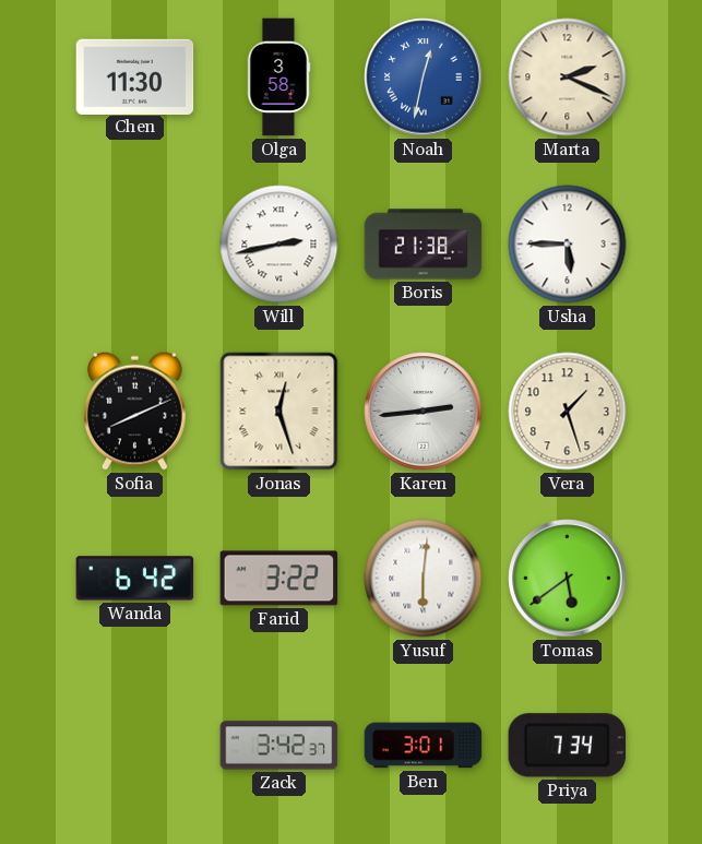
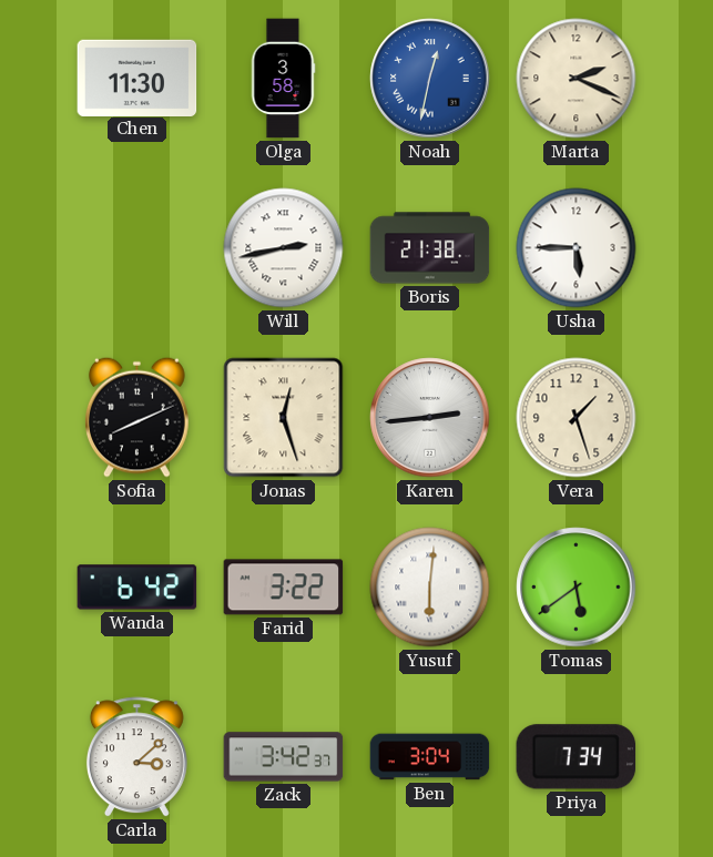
Carla: none -> 3:08 (136, 757)
Ben: 3:01 -> 3:04 (430, 757)
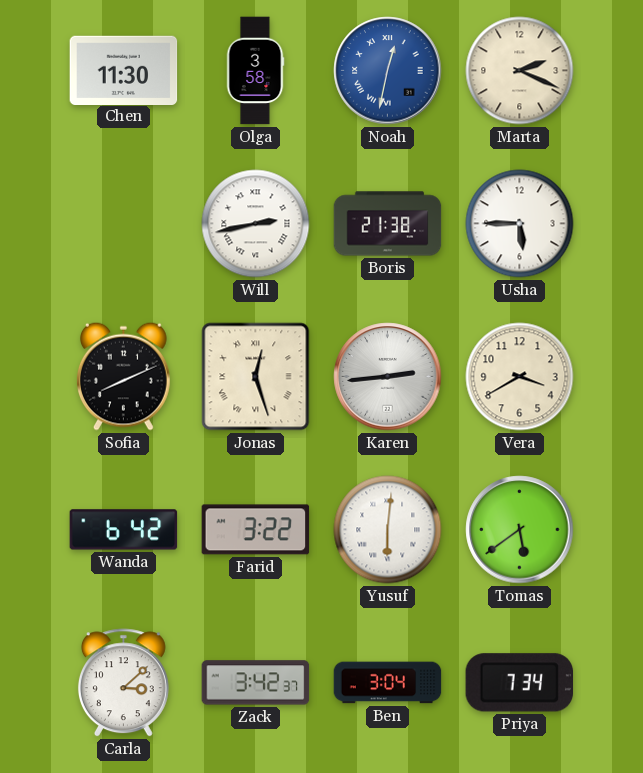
Vera: 1:27 -> 3:40 (520, 377)
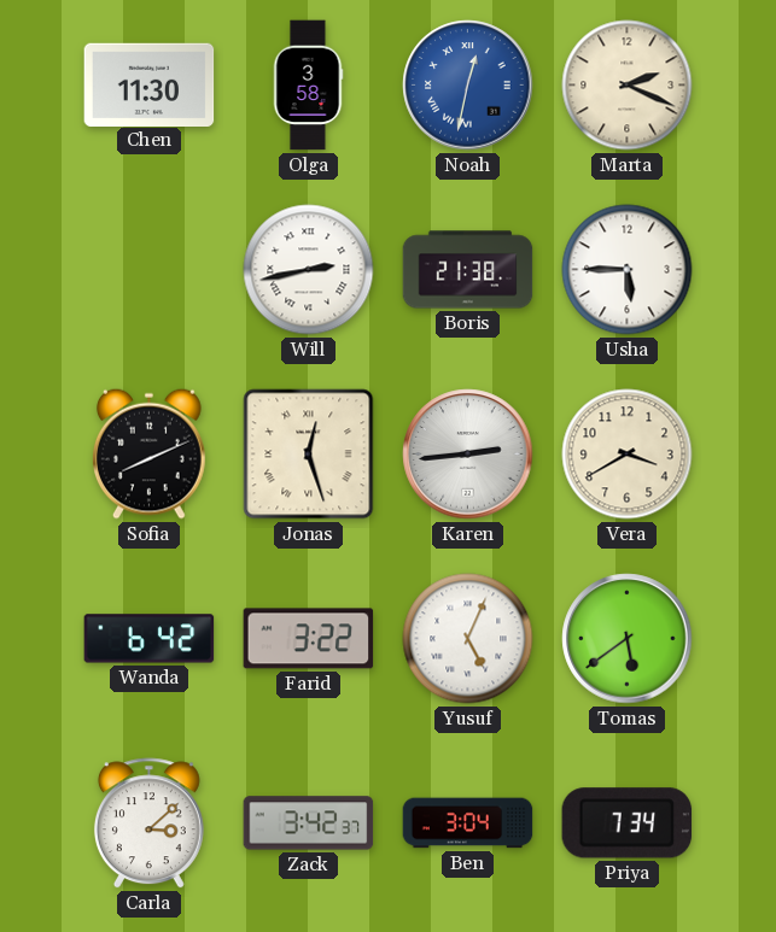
Yusuf: 6:01 -> 5:04 (468, 639)
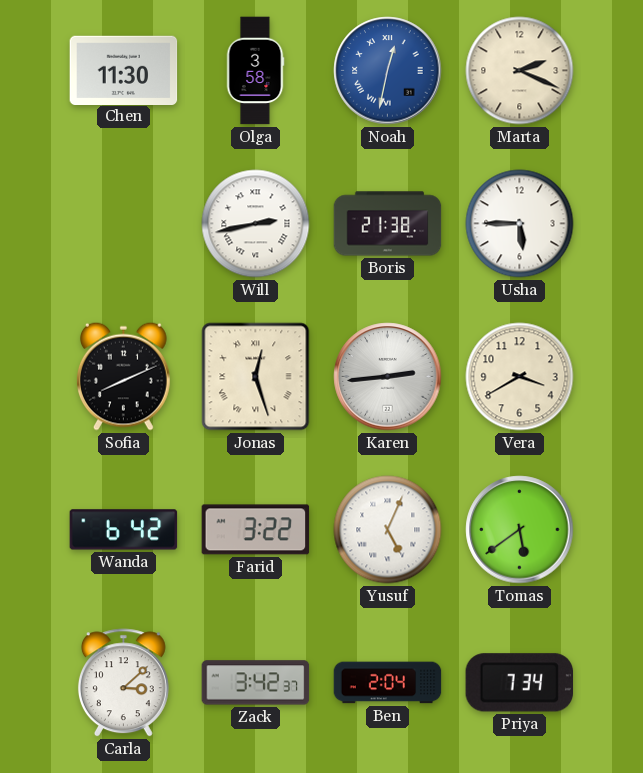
Ben: 3:04 -> 2:04 (388, 683)
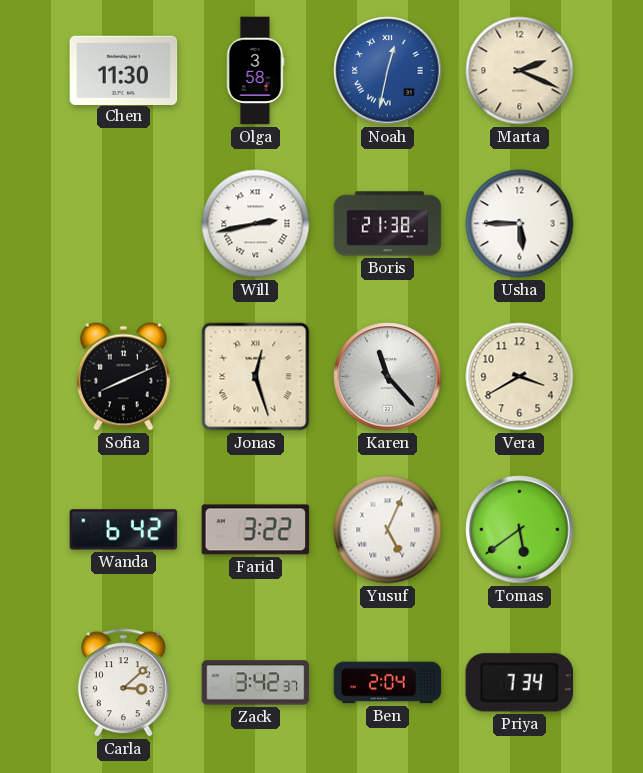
Karen: 2:44 -> 11:23 (388, 377)
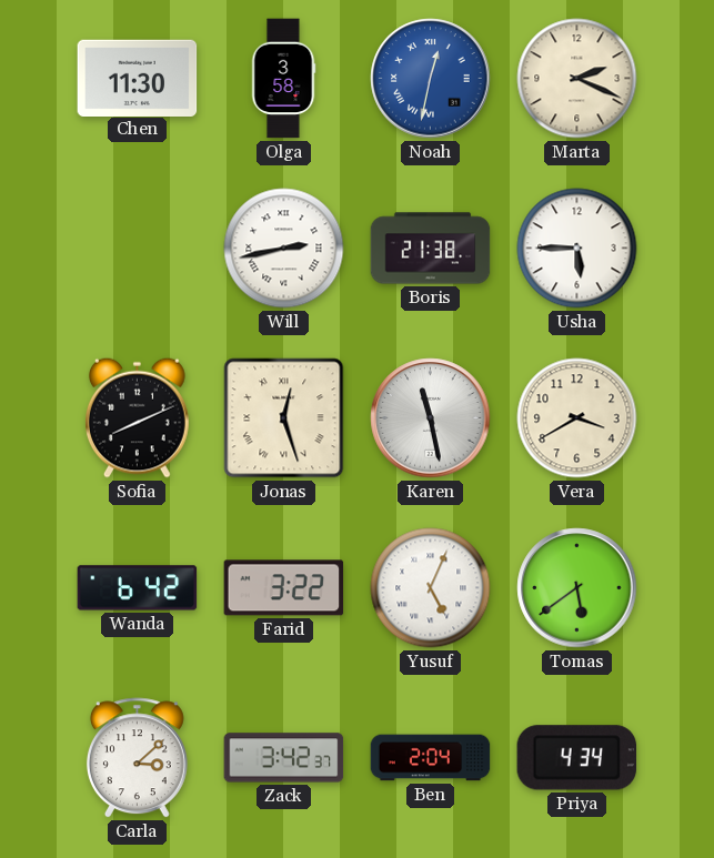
Karen: 11:23 -> 11:28 (431, 418)
Priya: 7:34 -> 4:34 (577, 758)
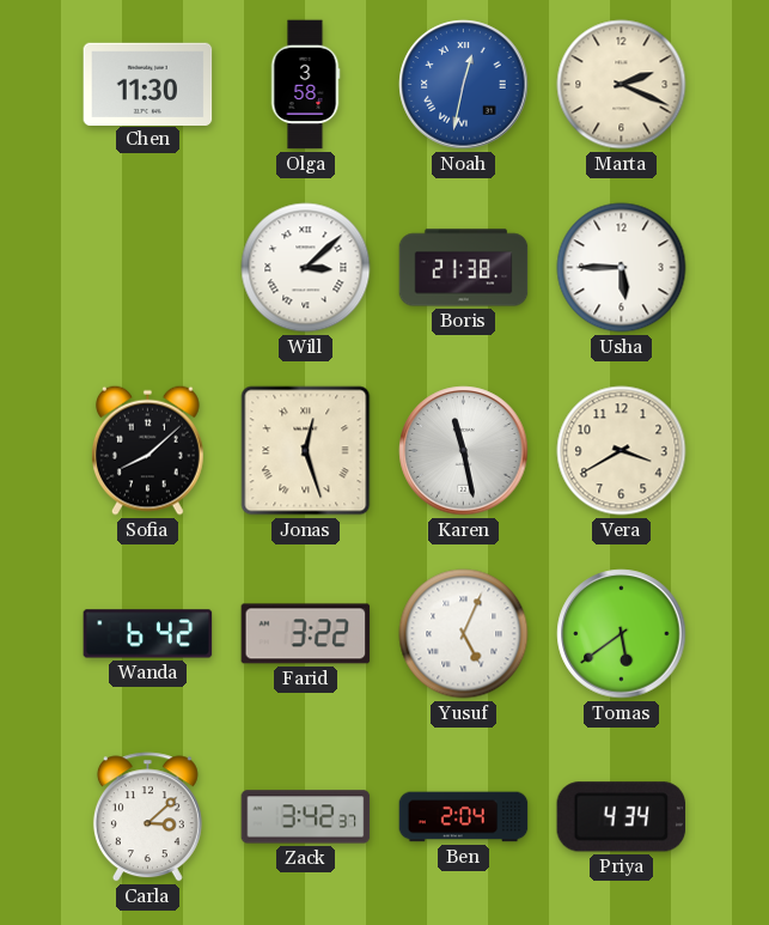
Will: 2:43 -> 3:08 (306, 268)
Sofia: 8:11 -> 8:08 (147, 450)
